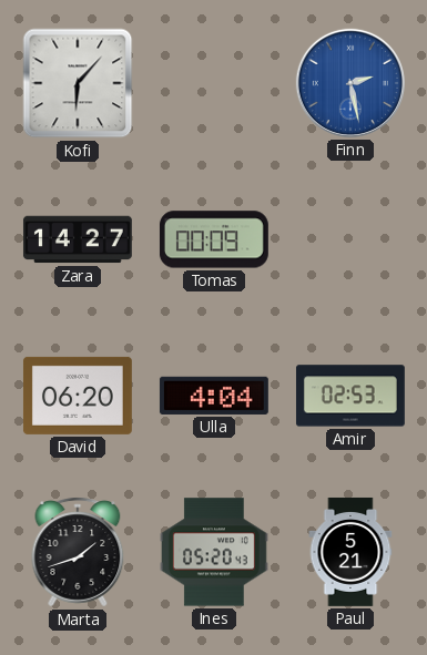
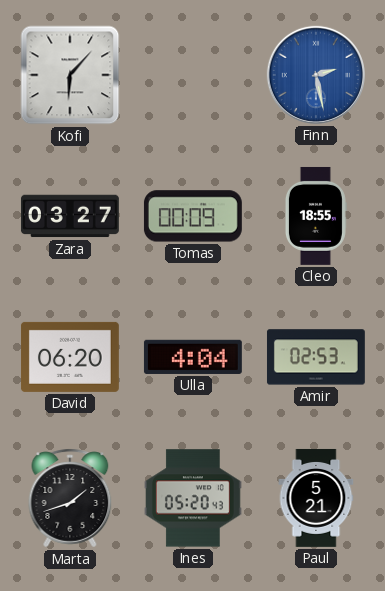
Zara: 14:27 -> 03:27 (70, 216)
Cleo: none -> 18:55 (315, 216)
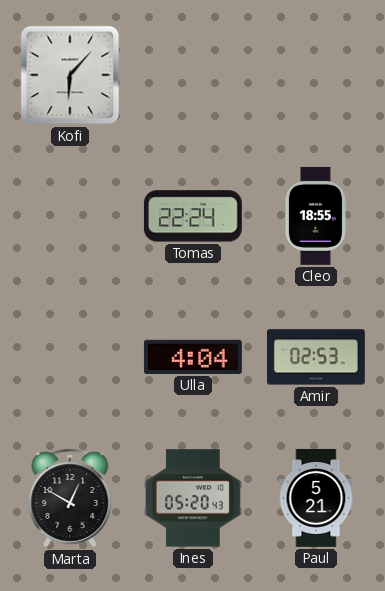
Finn: 2:28 -> none (316, 75)
Zara: 03:27 -> none (70, 216)
Tomas: 00:09 -> 22:24 (193, 216)
David: 06:20 -> none (70, 357)
Marta: 1:42 -> 12:50 (70, 498)
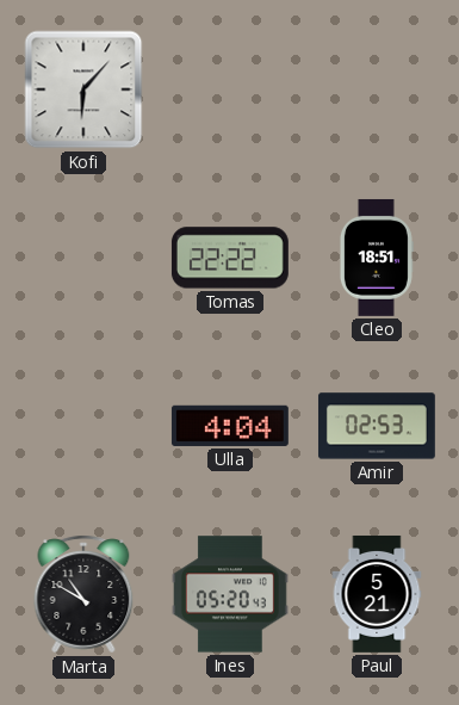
Tomas: 22:24 -> 22:22 (230, 258)
Cleo: 18:55 -> 18:51 (376, 258)
Marta: 12:50 -> 10:50 (83, 594)
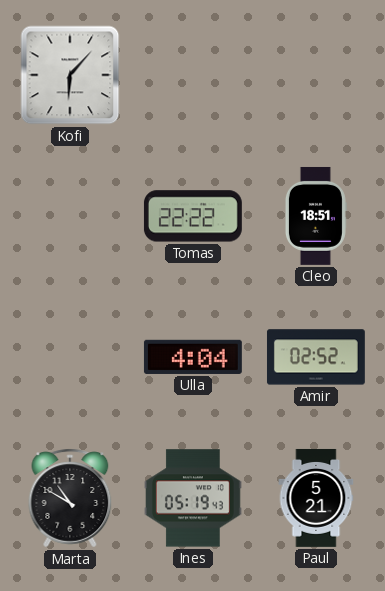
Amir: 02:53 -> 02:52 (316, 357)
Ines: 05:20 -> 05:19 (193, 498)
